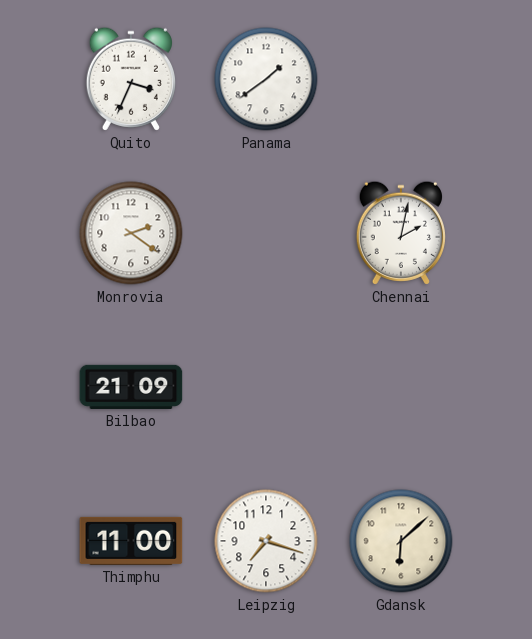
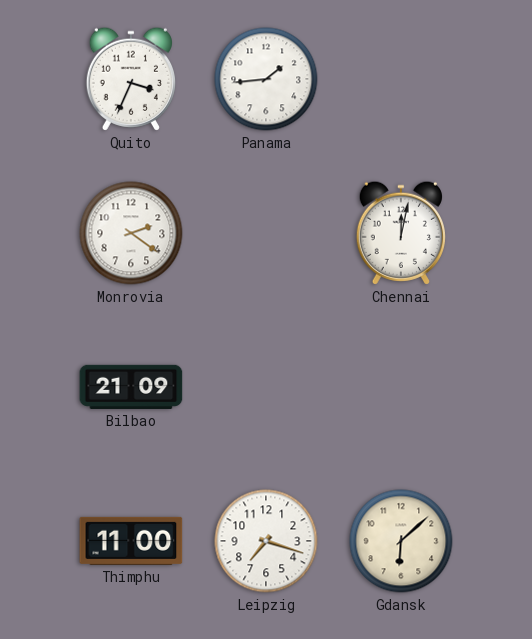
Panama: 1:39 -> 1:44 (266, 79)
Chennai: 2:02 -> 12:02 (401, 233)
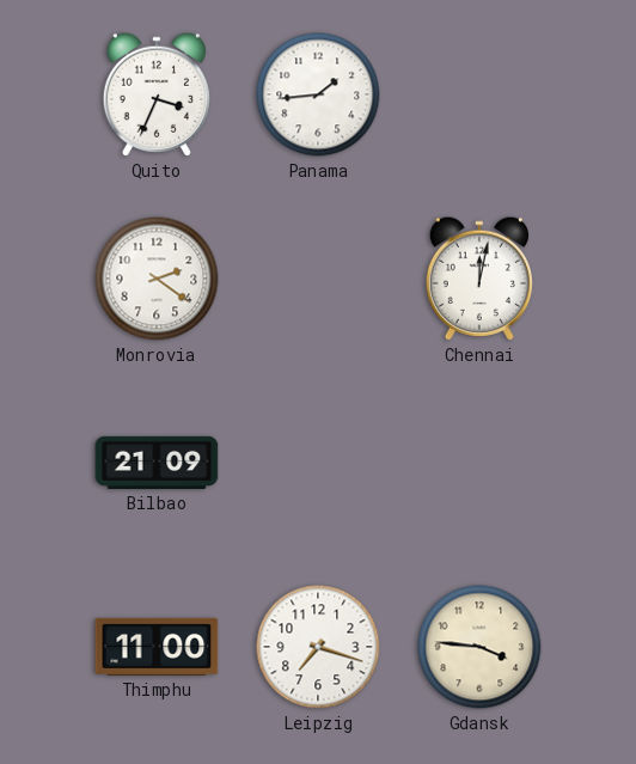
Gdansk: 6:08 -> 3:46 (479, 647)
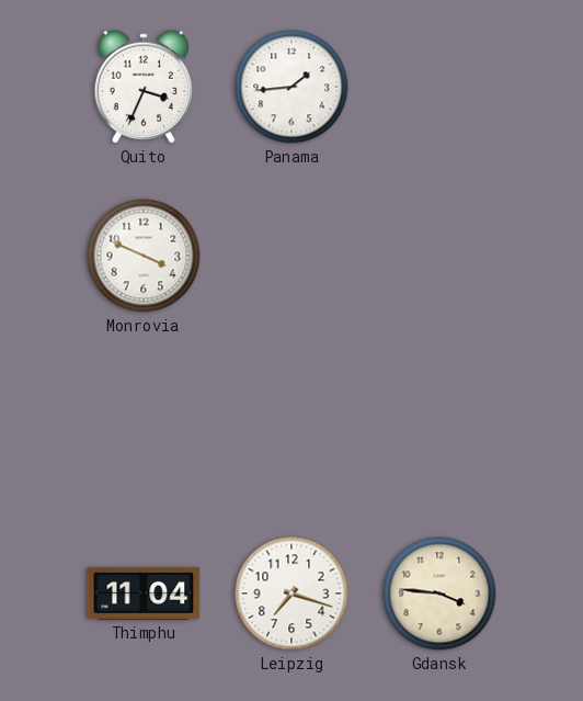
Monrovia: 2:21 -> 3:49 (144, 256)
Chennai: 12:02 -> none (479, 279)
Bilbao: 21:09 -> none (157, 463)
Thimphu: 11:00 -> 11:04 (144, 593)
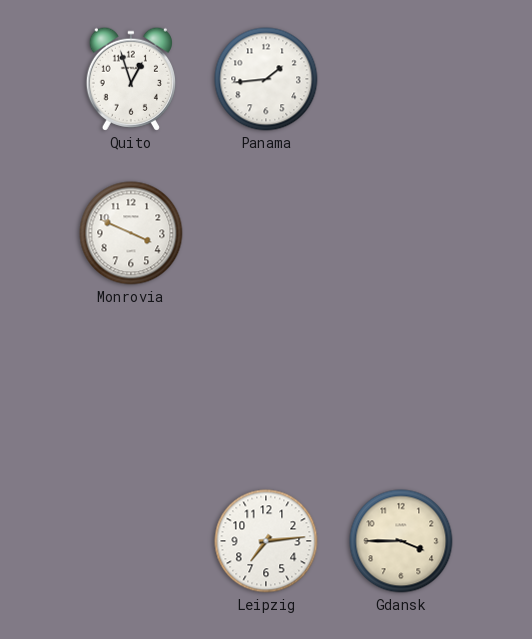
Quito: 3:34 -> 12:57 (131, 79)
Thimphu: 11:04 -> none (144, 593)
Leipzig: 7:18 -> 7:14 (266, 541)
Gdansk: 3:46 -> 3:45 (401, 541)
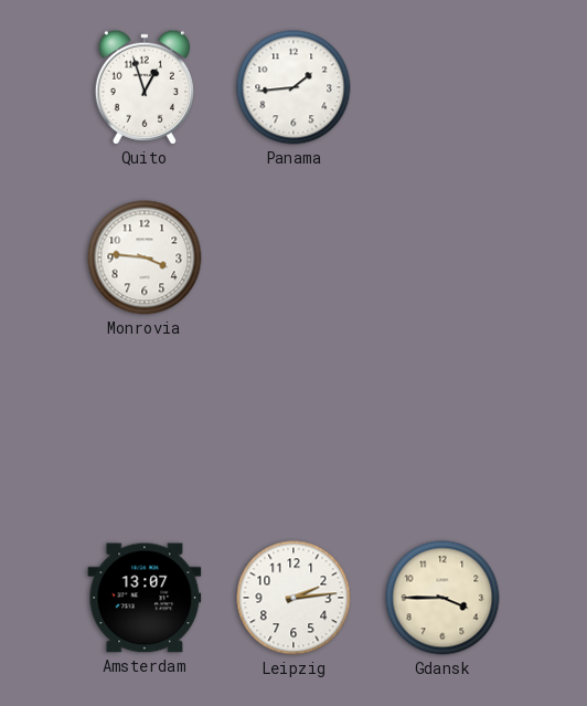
Monrovia: 3:49 -> 3:46 (145, 257)
Amsterdam: none -> 13:07 (145, 598)
Leipzig: 7:14 -> 2:14 (293, 598)
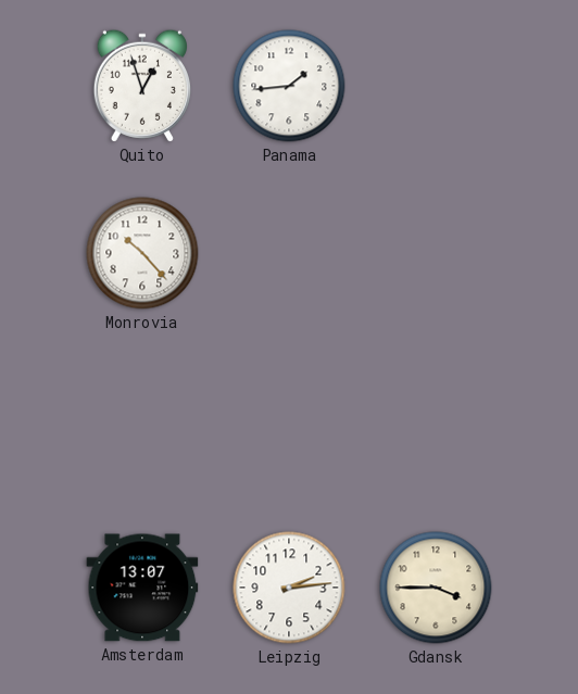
Monrovia: 3:46 -> 10:23 (142, 253)
